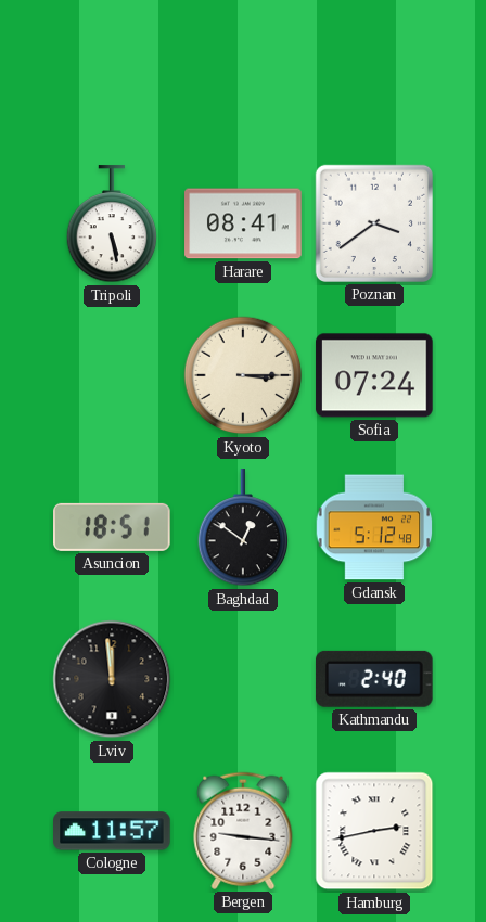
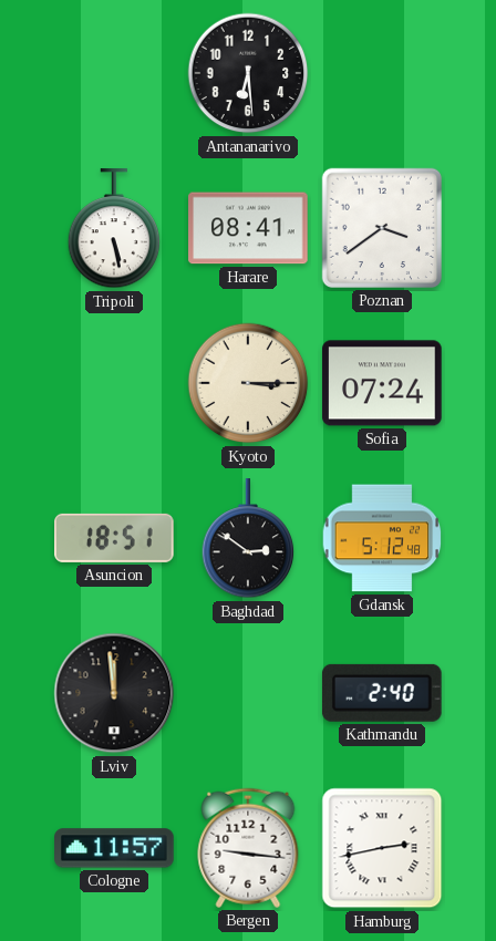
Antananarivo: none -> 6:29 (248, 73)
Baghdad: 12:51 -> 2:51 (248, 539)
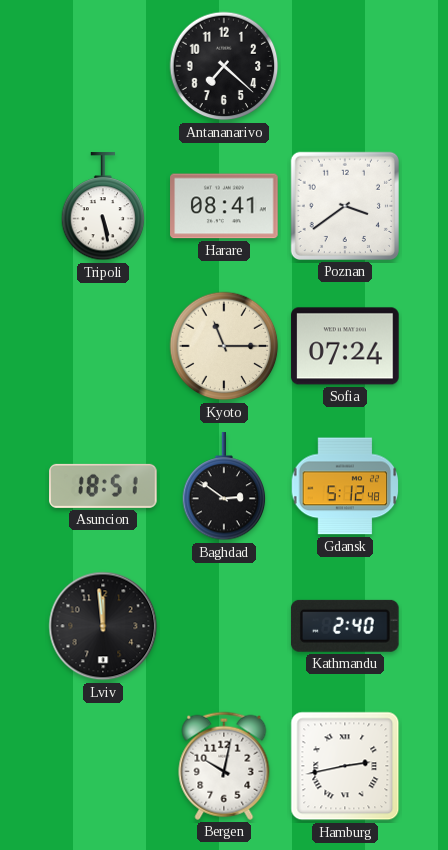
Antananarivo: 6:29 -> 7:22 (224, 66)
Kyoto: 3:15 -> 11:15 (224, 346)
Cologne: 11:57 -> none (114, 848)
Bergen: 9:16 -> 10:02 (224, 766)
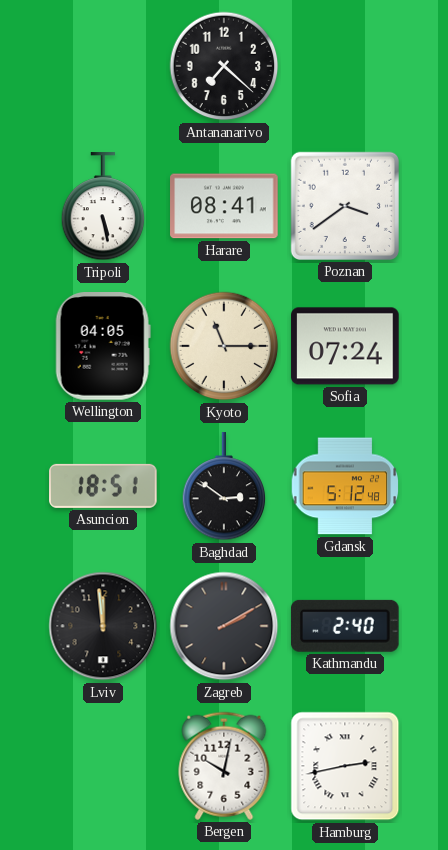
Wellington: none -> 04:05 (103, 346)
Zagreb: none -> 2:10 (224, 626)
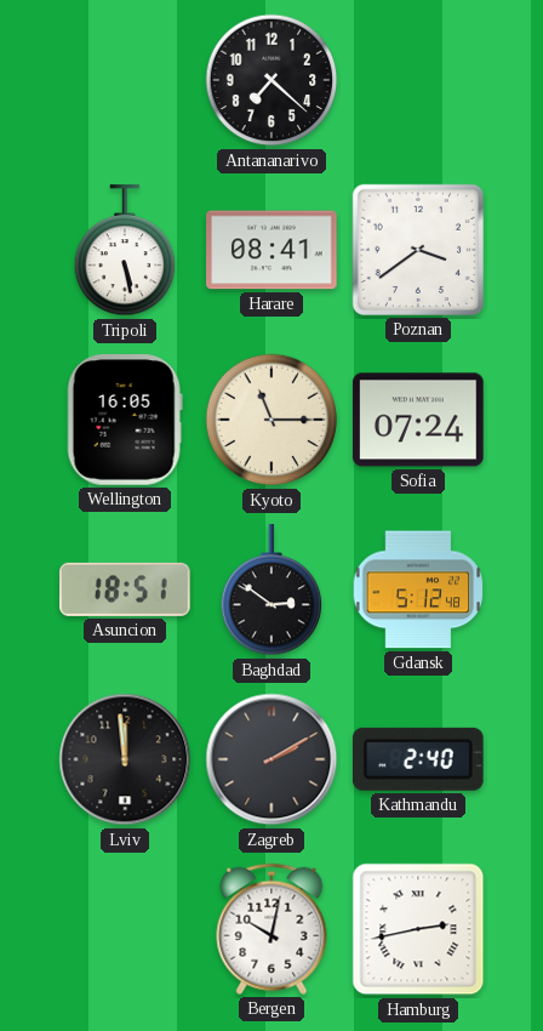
Wellington: 04:05 -> 16:05 (125, 420)
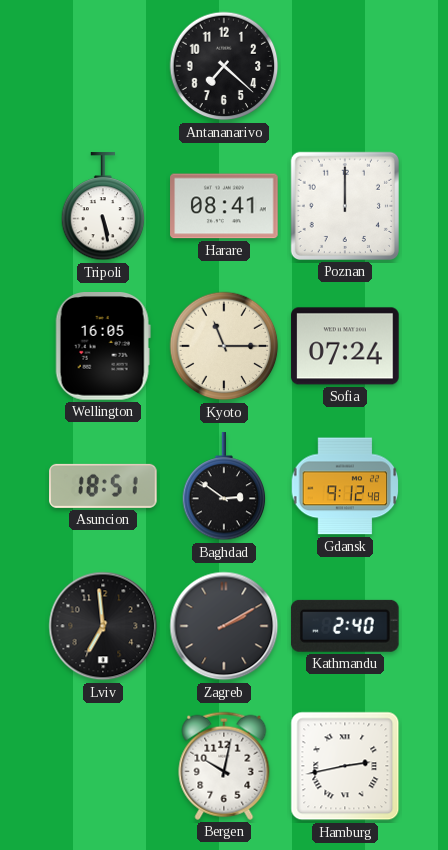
Poznan: 3:39 -> 12:00 (345, 206)
Gdansk: 5:12 -> 9:12 (345, 486)
Lviv: 11:59 -> 6:59 (103, 626)
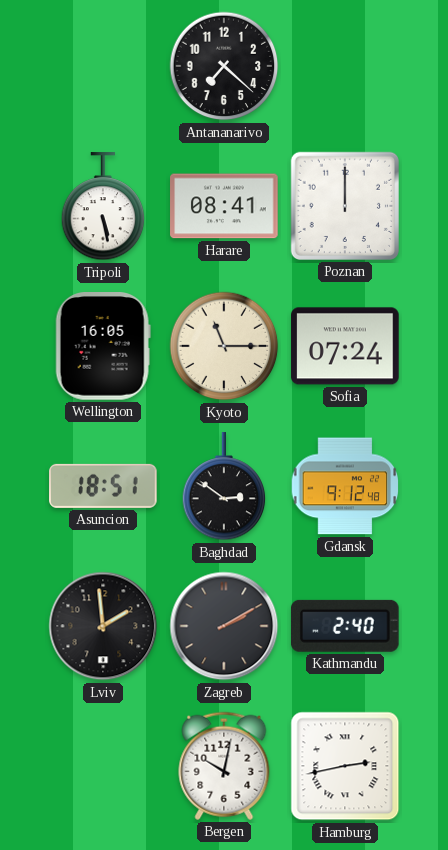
Lviv: 6:59 -> 1:59 (103, 626)
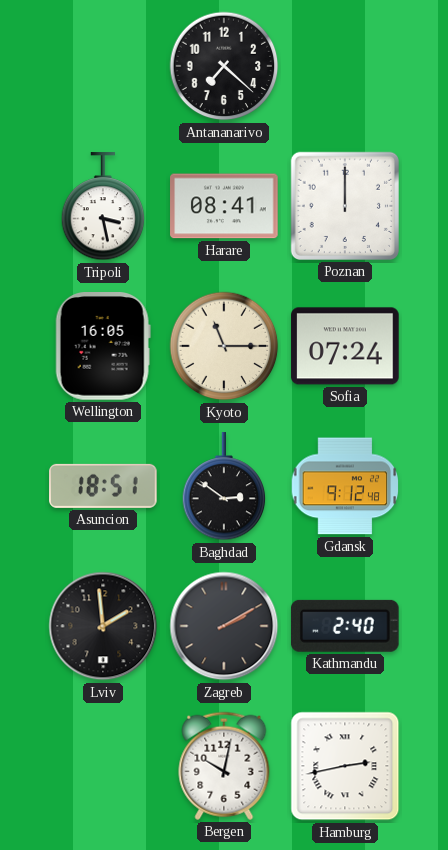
Tripoli: 5:28 -> 3:28 (103, 207)
